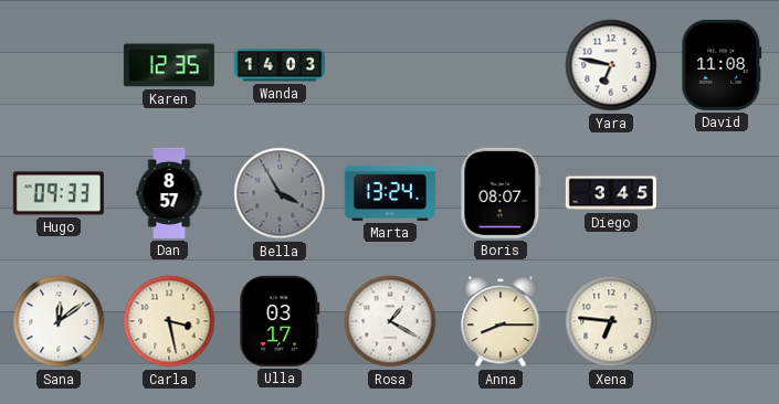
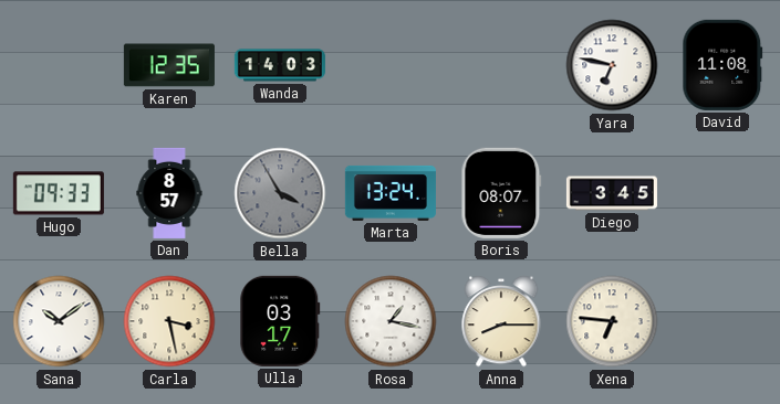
Sana: 12:09 -> 10:09 (59, 321)
Rosa: 1:20 -> 1:17 (391, 321)
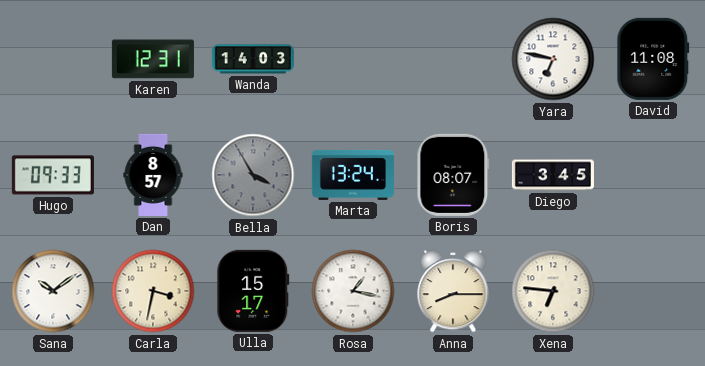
Karen: 12:35 -> 12:31 (153, 59)
Carla: 3:28 -> 3:32 (153, 291)
Ulla: 03:17 -> 15:17 (253, 291)
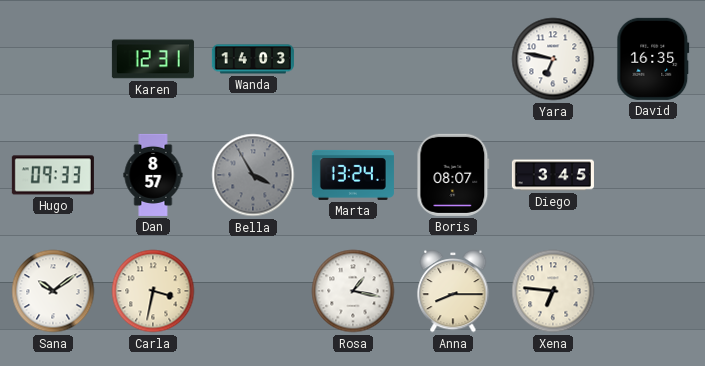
David: 11:08 -> 16:35 (653, 59)
Ulla: 15:17 -> none (253, 291)
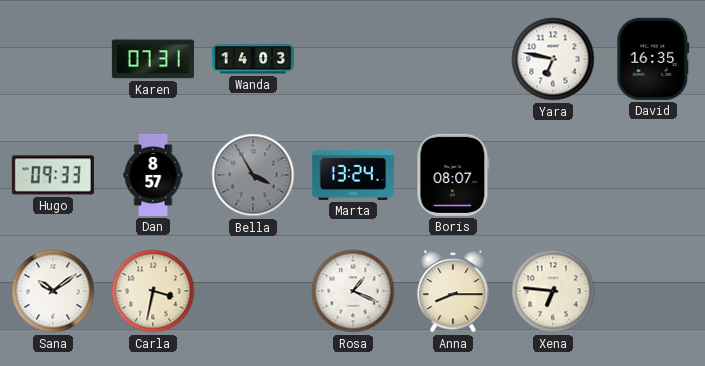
Karen: 12:31 -> 07:31 (153, 59)
Diego: 3:45 -> none (553, 175)
Rosa: 1:17 -> 1:19 (353, 291)
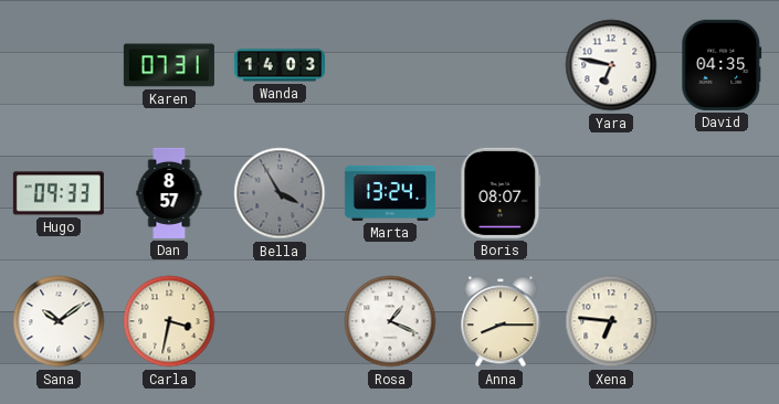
David: 16:35 -> 04:35 (722, 65)
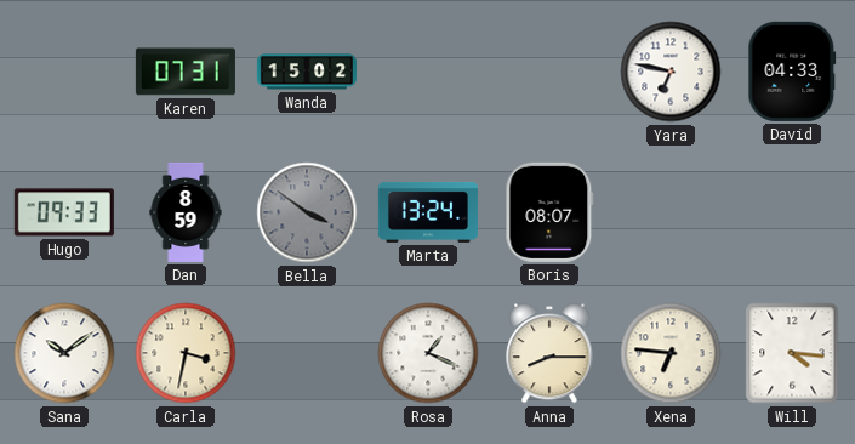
Wanda: 14:03 -> 15:02 (307, 72)
David: 04:35 -> 04:33 (792, 72)
Dan: 8:57 -> 8:59 (186, 212)
Bella: 3:55 -> 3:51 (307, 212)
Will: none -> 4:16 (792, 353)
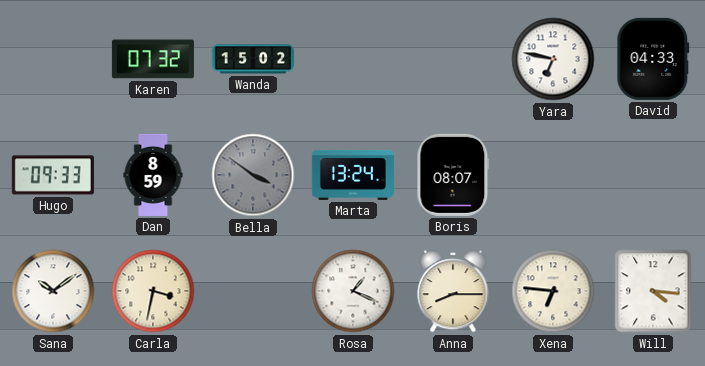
Karen: 07:31 -> 07:32 (153, 59)
